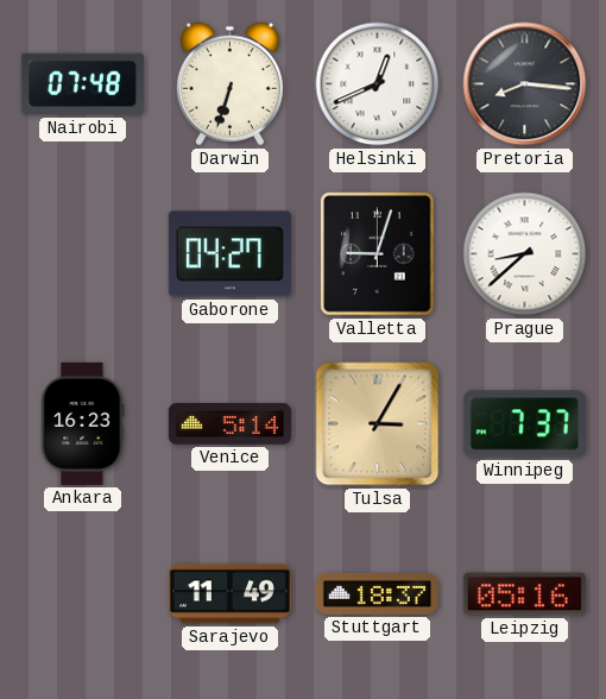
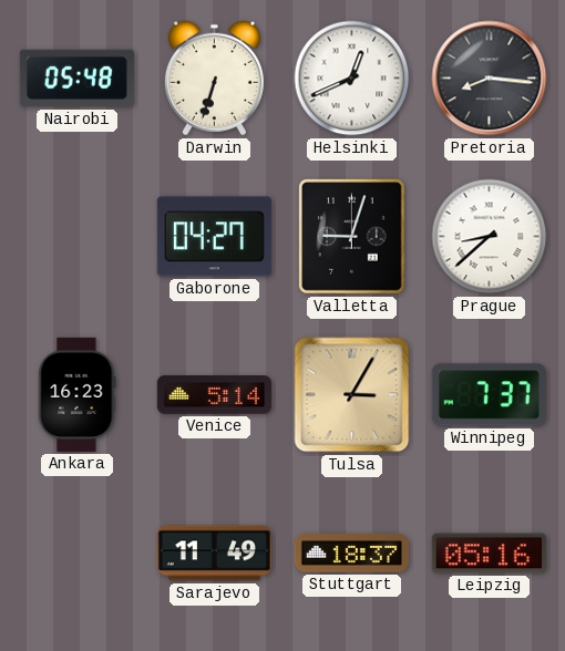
Nairobi: 07:48 -> 05:48 (76, 79)
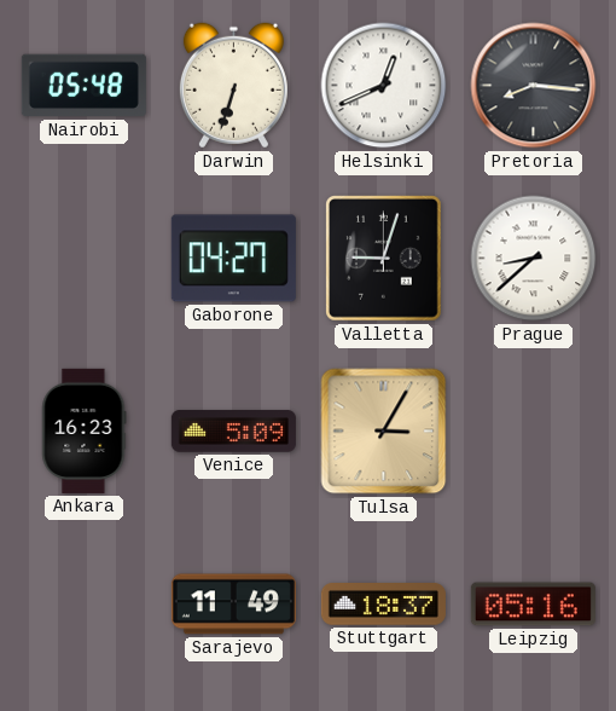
Venice: 5:14 -> 5:09 (233, 432)
Winnipeg: 7:37 -> none (489, 395)
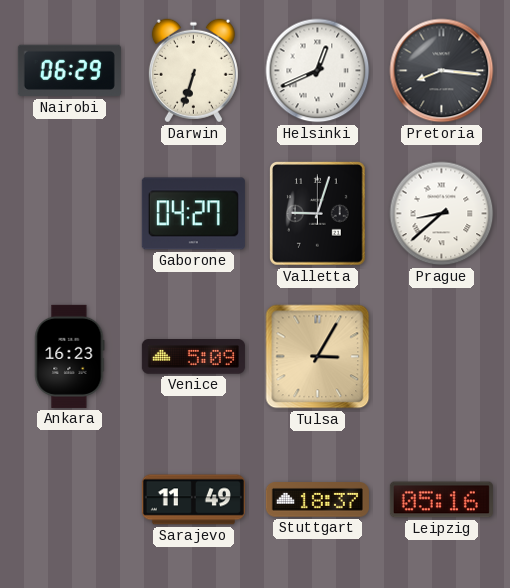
Nairobi: 05:48 -> 06:29 (69, 71)
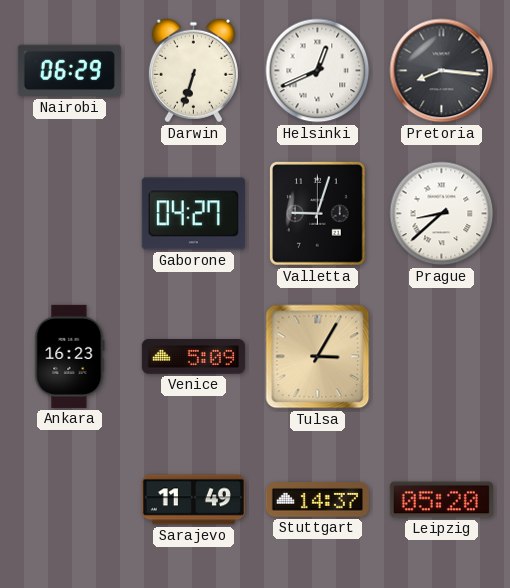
Stuttgart: 18:37 -> 14:37 (317, 500)
Leipzig: 05:16 -> 05:20 (441, 500)
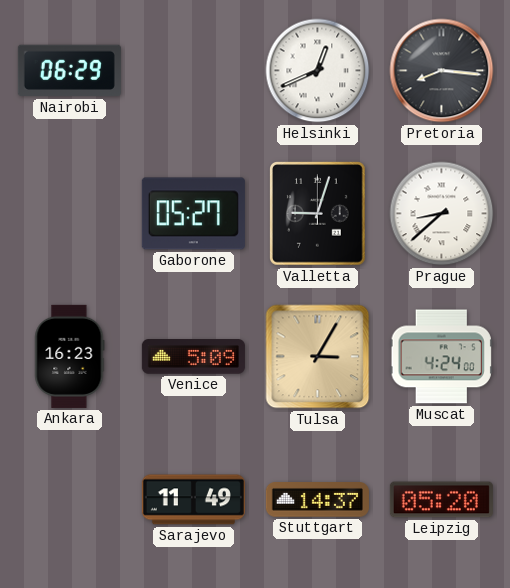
Darwin: 6:33 -> none (193, 71)
Gaborone: 04:27 -> 05:27 (193, 214)
Muscat: none -> 4:24 (441, 357)
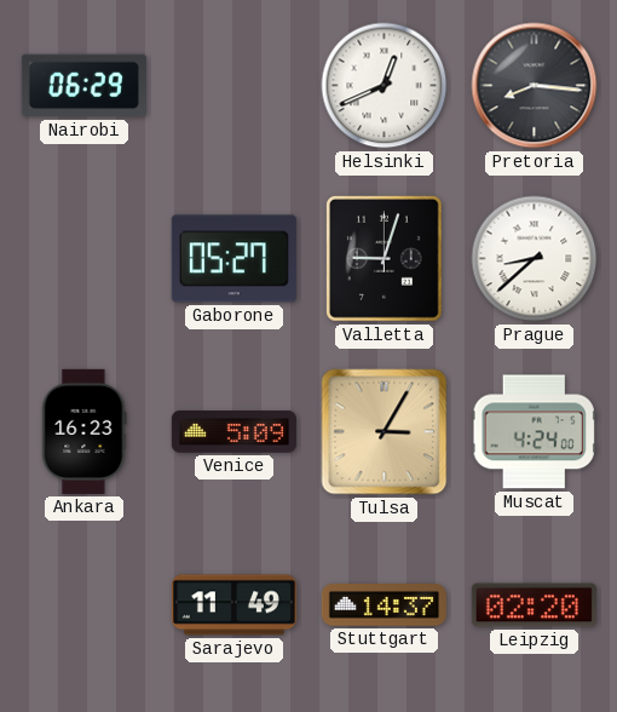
Leipzig: 05:20 -> 02:20 (534, 605)
